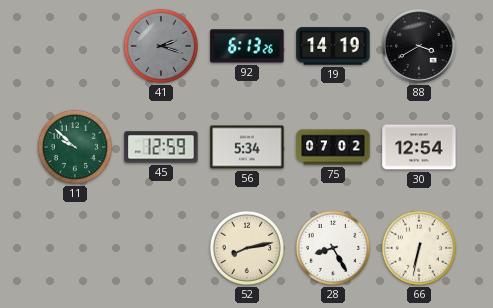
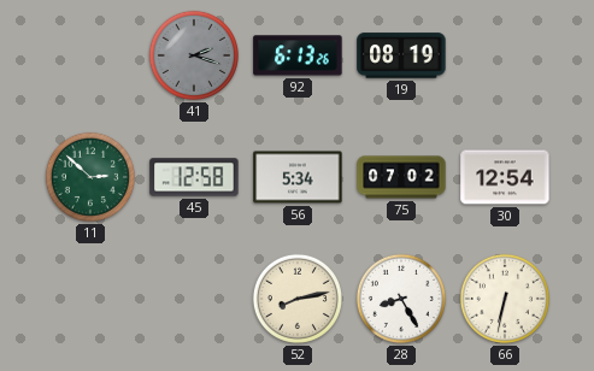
19: 14:19 -> 08:19 (401, 55)
88: 3:40 -> none (419, 46)
11: 9:52 -> 2:52 (90, 177)
45: 12:59 -> 12:58 (194, 177)
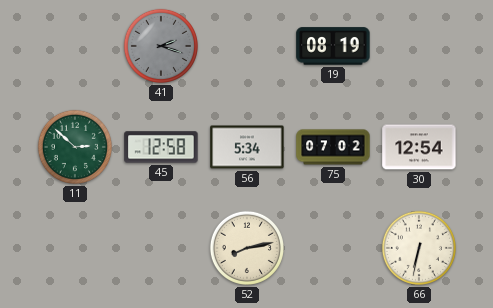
92: 6:13 -> none (298, 55)
28: 8:25 -> none (401, 299)
